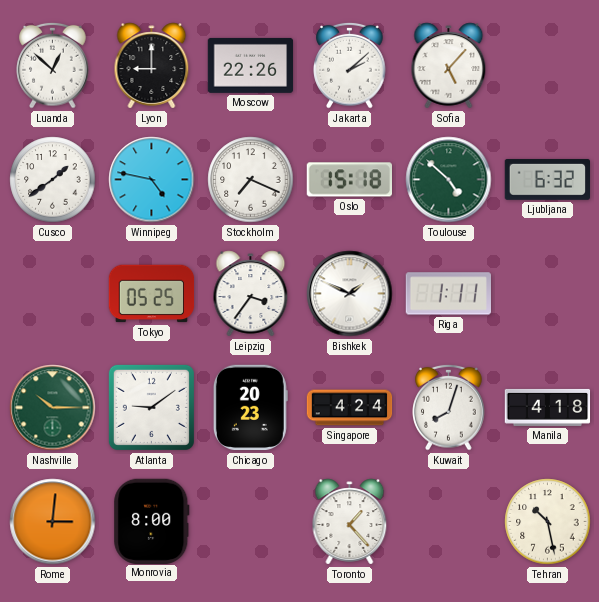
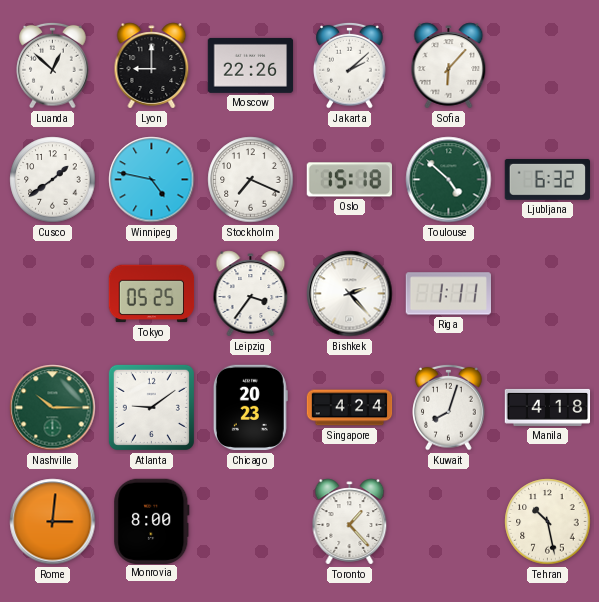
Sofia: 5:07 -> 6:07 (449, 66)
Bishkek: 1:49 -> 2:23 (350, 294)
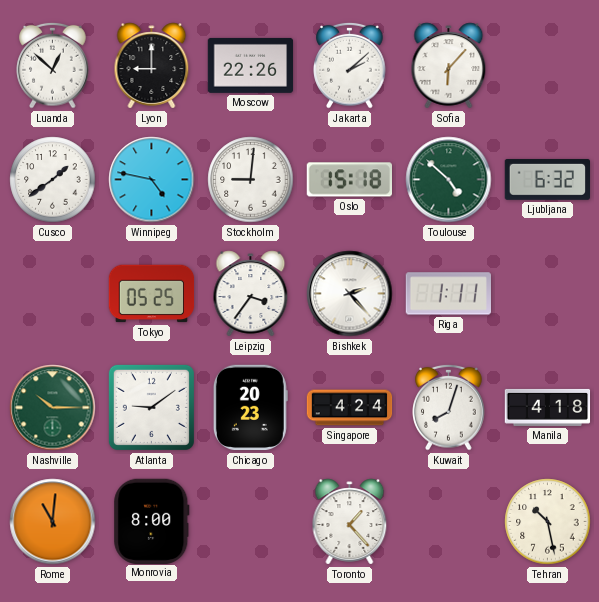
Stockholm: 7:19 -> 9:01 (251, 180)
Rome: 3:01 -> 11:01 (53, 522)
